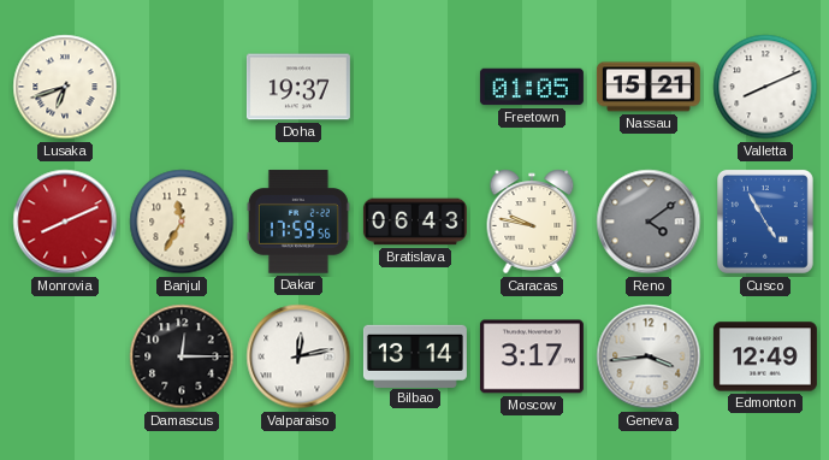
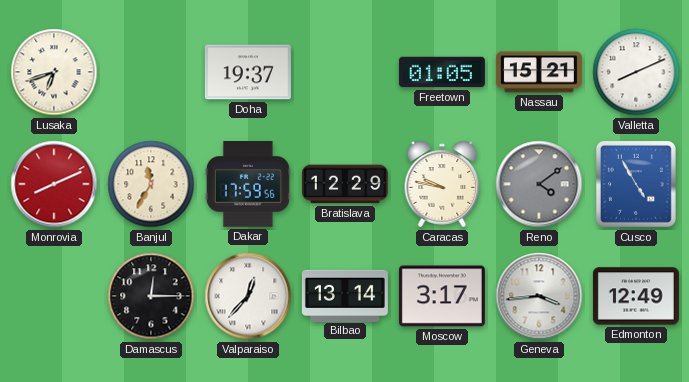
Bratislava: 06:43 -> 12:29 (345, 184)
Valparaiso: 12:13 -> 12:37 (248, 296)
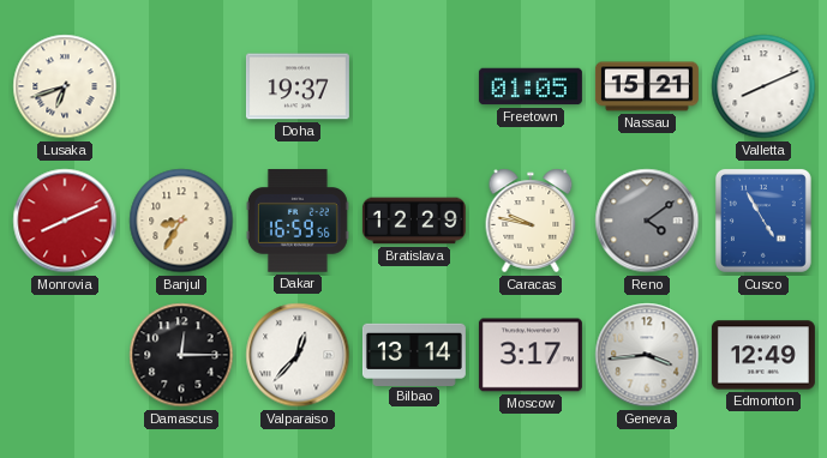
Banjul: 11:35 -> 8:35 (181, 221)
Dakar: 17:59 -> 16:59 (298, 221)
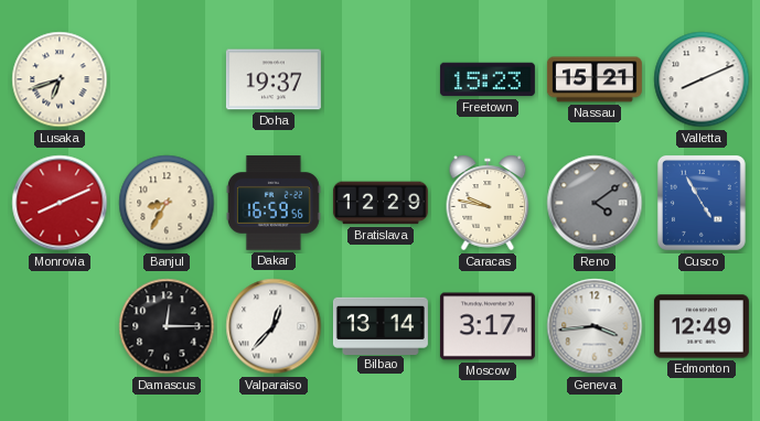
Freetown: 01:05 -> 15:23 (488, 79)
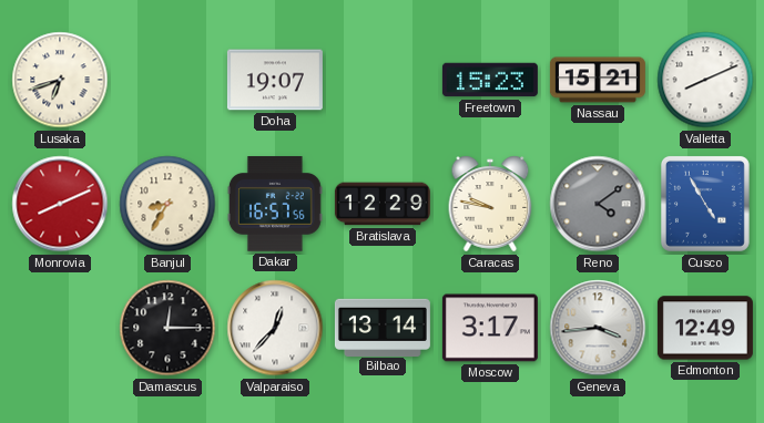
Doha: 19:37 -> 19:07 (275, 80)
Dakar: 16:59 -> 16:57 (275, 204)
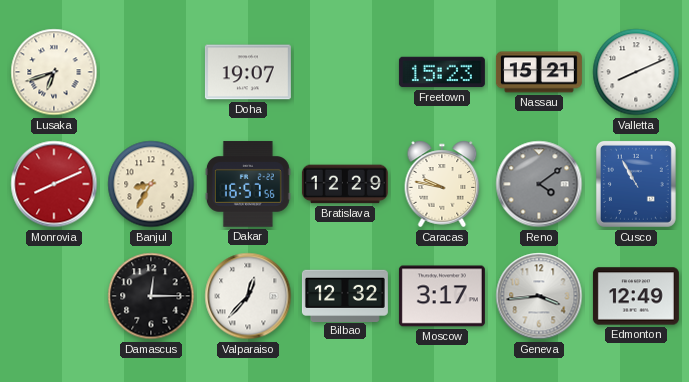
Cusco: 4:55 -> 10:55 (636, 184)
Bilbao: 13:14 -> 12:32 (345, 295)
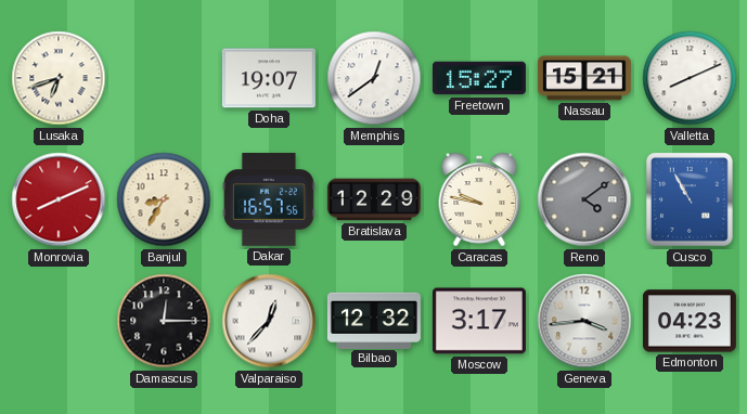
Memphis: none -> 12:39 (374, 78)
Freetown: 15:23 -> 15:27 (479, 78)
Edmonton: 12:49 -> 04:23 (690, 321)
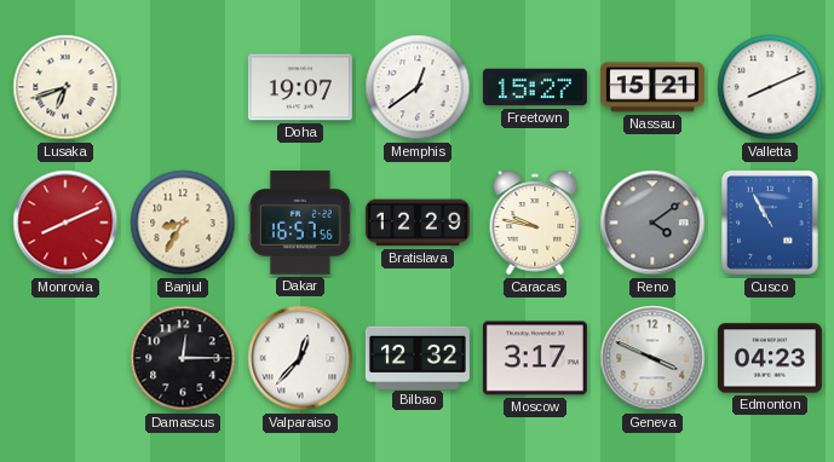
Geneva: 3:44 -> 3:49 (652, 358)
